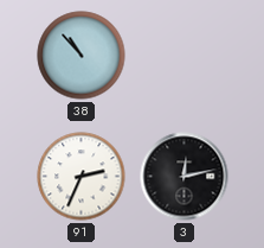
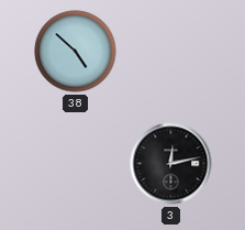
38: 10:53 -> 4:52 (76, 52)
91: 2:34 -> none (82, 177)
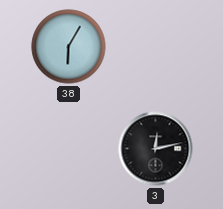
38: 4:52 -> 6:05 (69, 47)
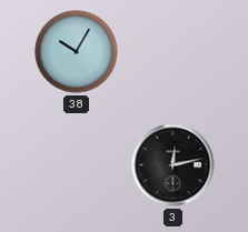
38: 6:05 -> 10:05 (77, 52)
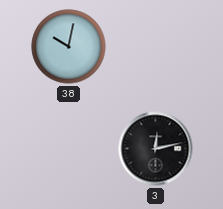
38: 10:05 -> 10:02 (69, 47)
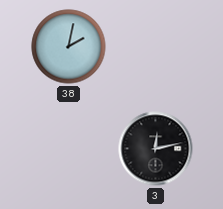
38: 10:02 -> 2:02 (69, 47)
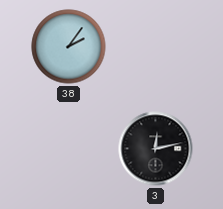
38: 2:02 -> 2:06 (69, 47)
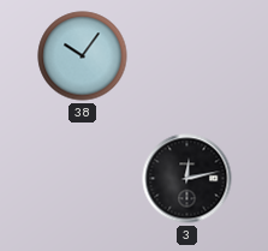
38: 2:06 -> 10:06 (83, 56)
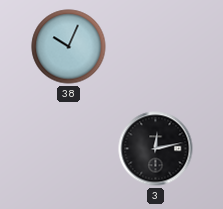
38: 10:06 -> 10:04 (69, 47)
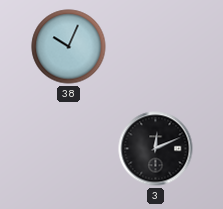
3: 12:13 -> 12:11 (156, 149)
